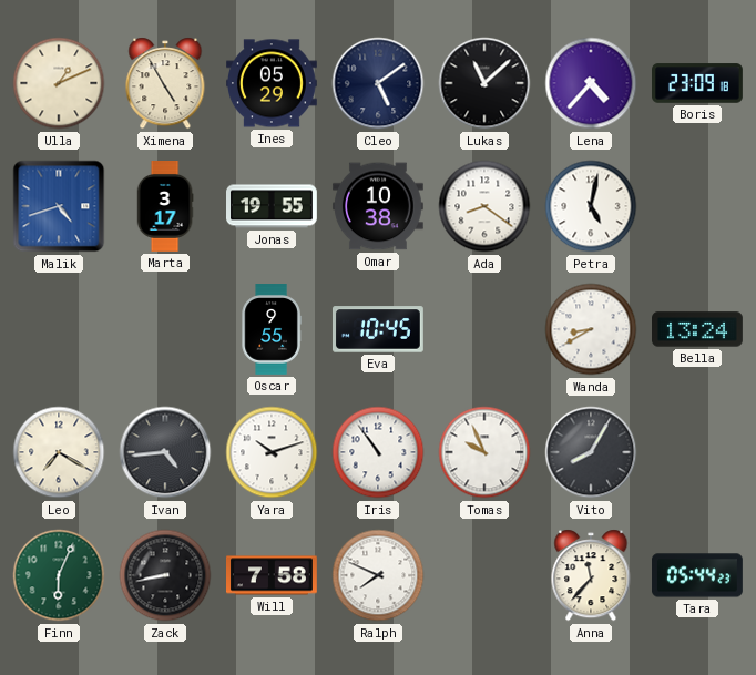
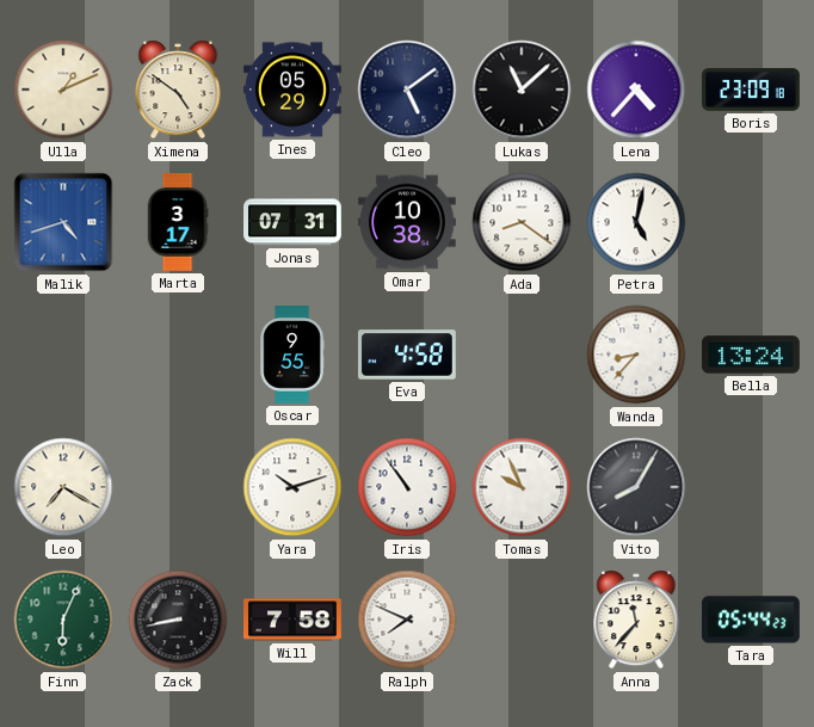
Ximena: 4:55 -> 4:51 (178, 90)
Jonas: 19:55 -> 07:31 (294, 222)
Eva: 10:45 -> 4:58 (407, 355)
Wanda: 8:40 -> 8:37 (636, 355)
Ivan: 4:44 -> none (165, 452)
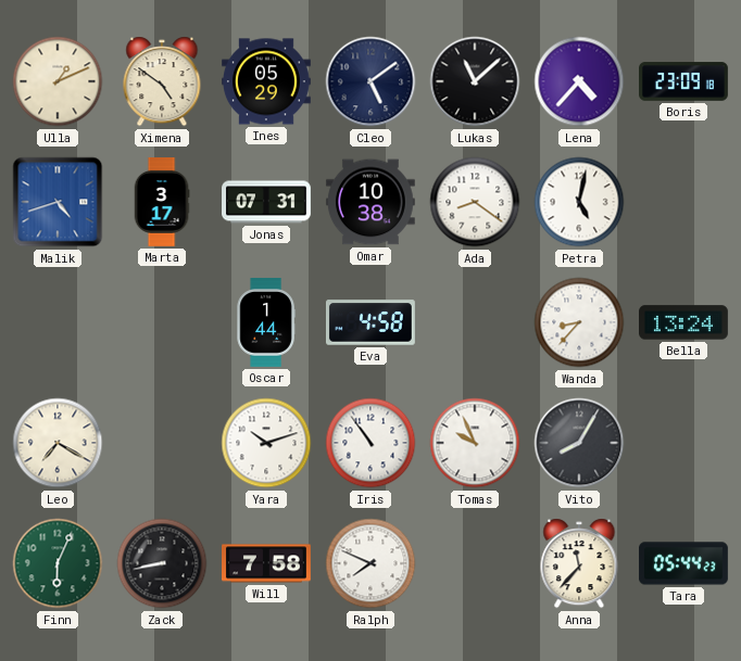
Oscar: 9:55 -> 1:44 (266, 323)
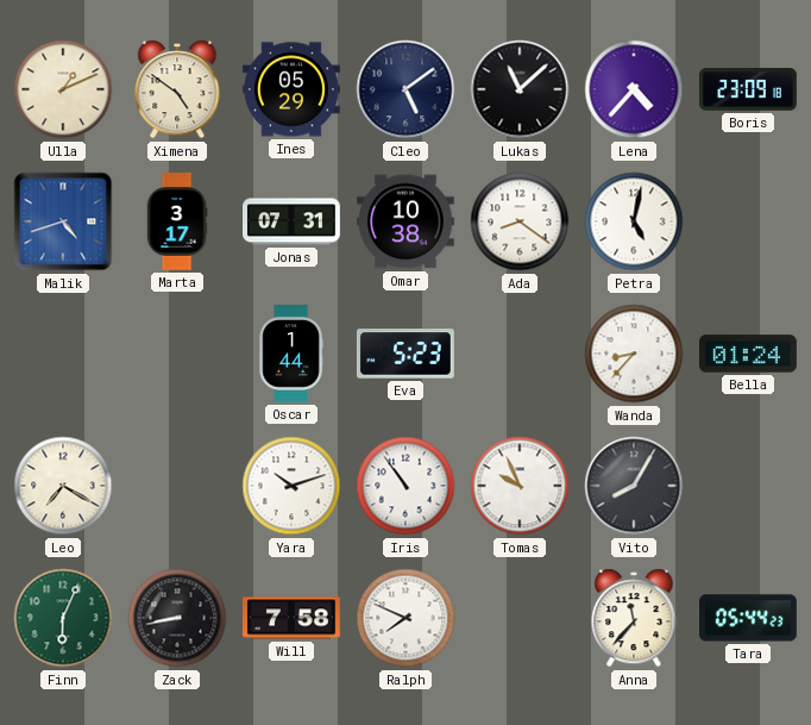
Eva: 4:58 -> 5:23 (405, 354)
Bella: 13:24 -> 01:24 (749, 354)
